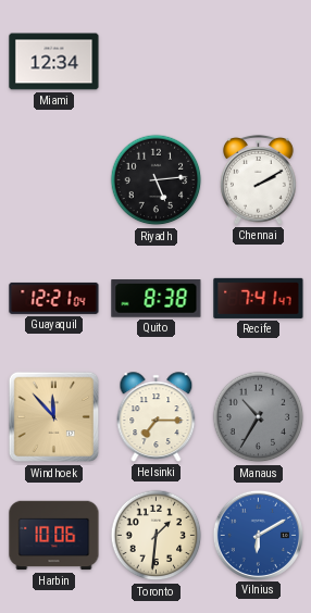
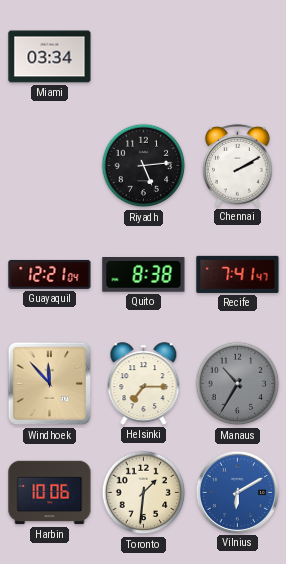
Miami: 12:34 -> 03:34 (50, 57)
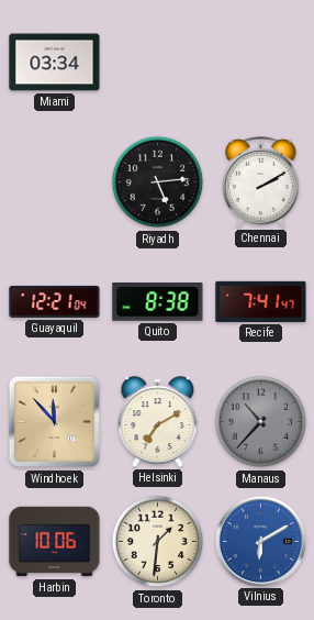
Helsinki: 7:15 -> 7:10 (158, 422)
Manaus: 10:35 -> 10:37 (261, 422)
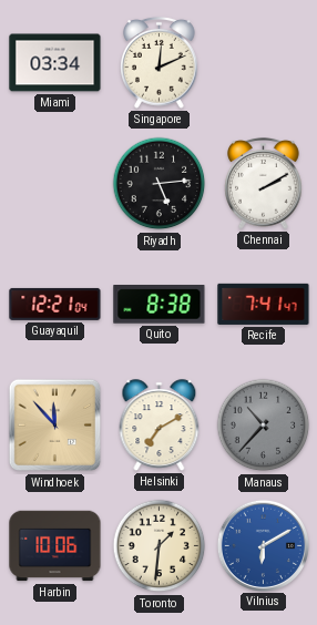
Singapore: none -> 12:11 (160, 62)
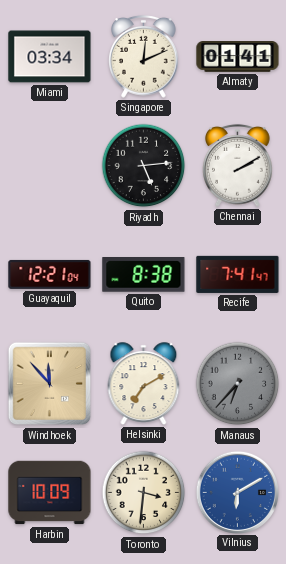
Almaty: none -> 01:41 (238, 57)
Manaus: 10:37 -> 6:37 (238, 384)
Harbin: 10:06 -> 10:09 (50, 493)
Toronto: 1:31 -> 3:31 (144, 493)
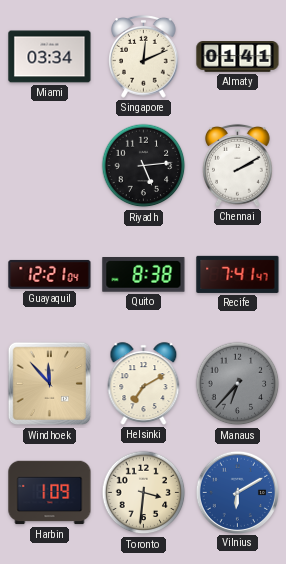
Harbin: 10:09 -> 1:09 (50, 493)
